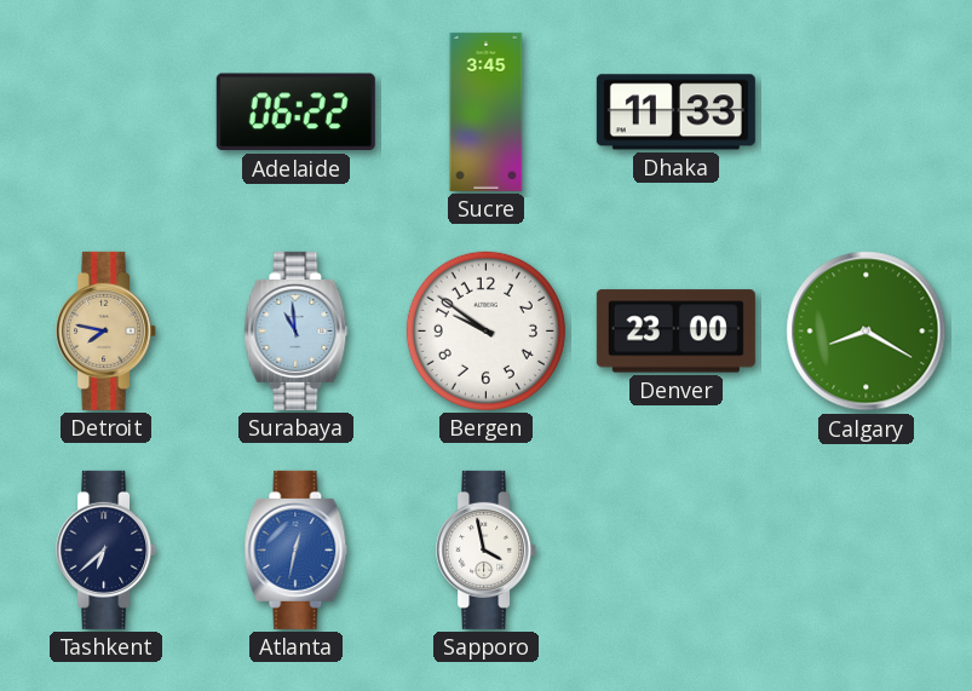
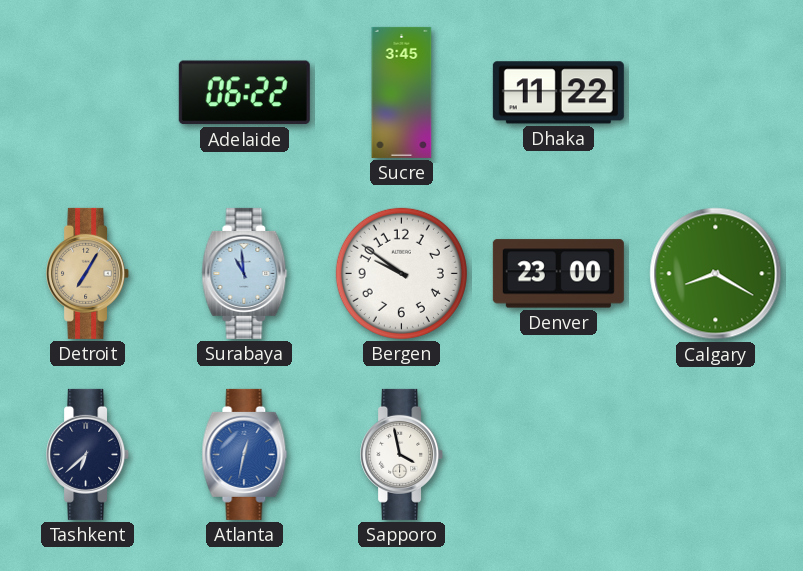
Dhaka: 11:33 -> 11:22 (558, 93)
Detroit: 7:47 -> 7:05 (88, 273)
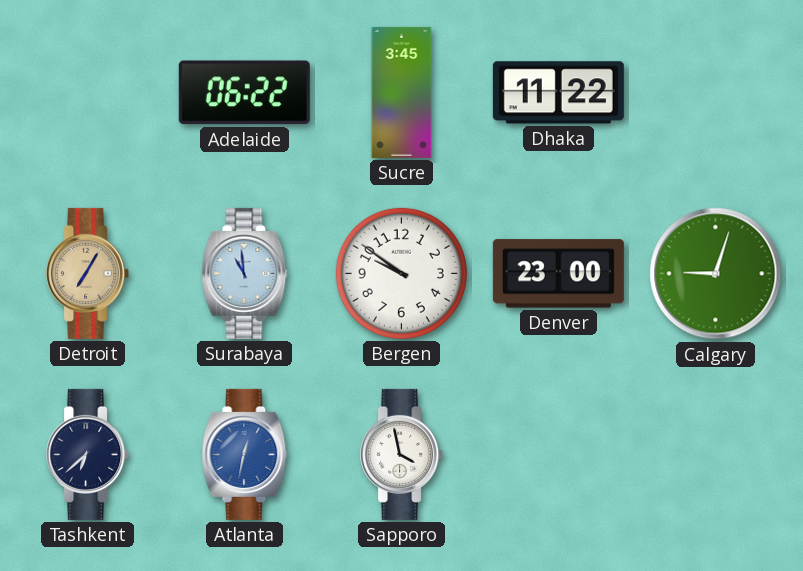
Calgary: 8:20 -> 9:03 (716, 274)
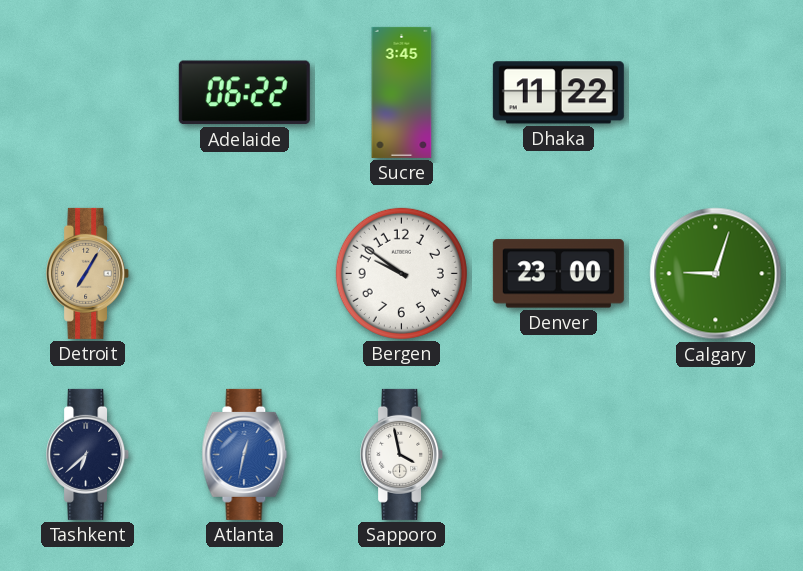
Surabaya: 10:59 -> none (245, 273)
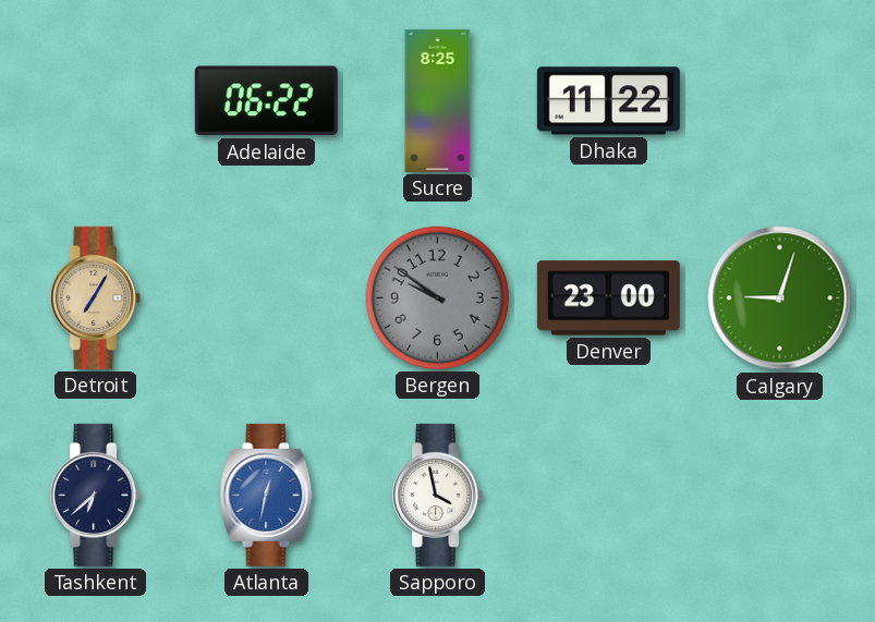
Sucre: 3:45 -> 8:25 (438, 100)
Bergen dial: white -> grey (437, 297)
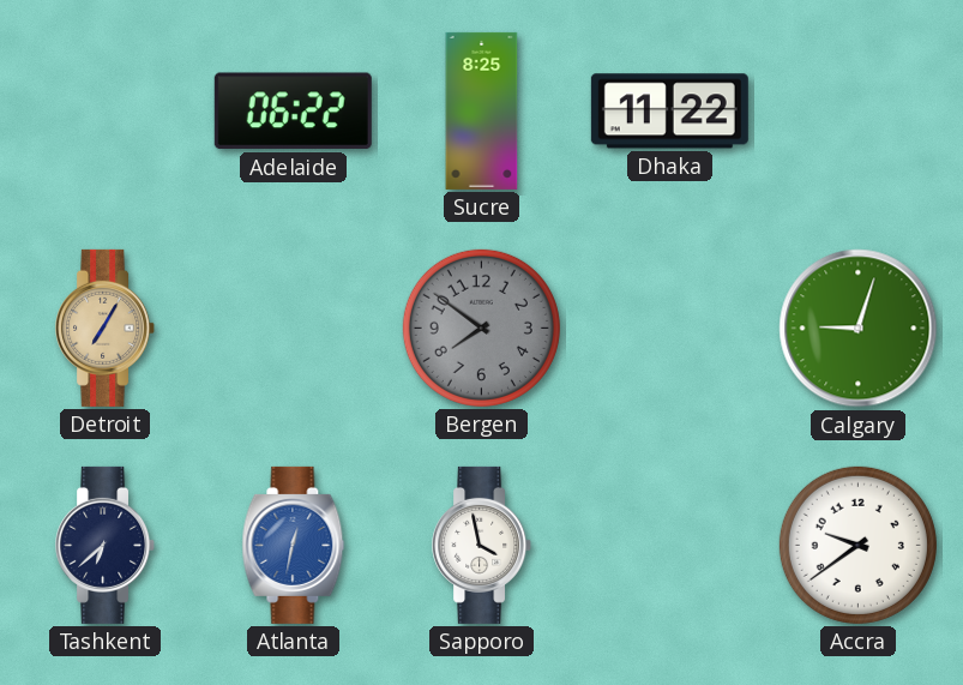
Bergen: 9:51 -> 7:51 (481, 328)
Denver: 23:00 -> none (608, 298)
Accra: none -> 9:39 (857, 545)
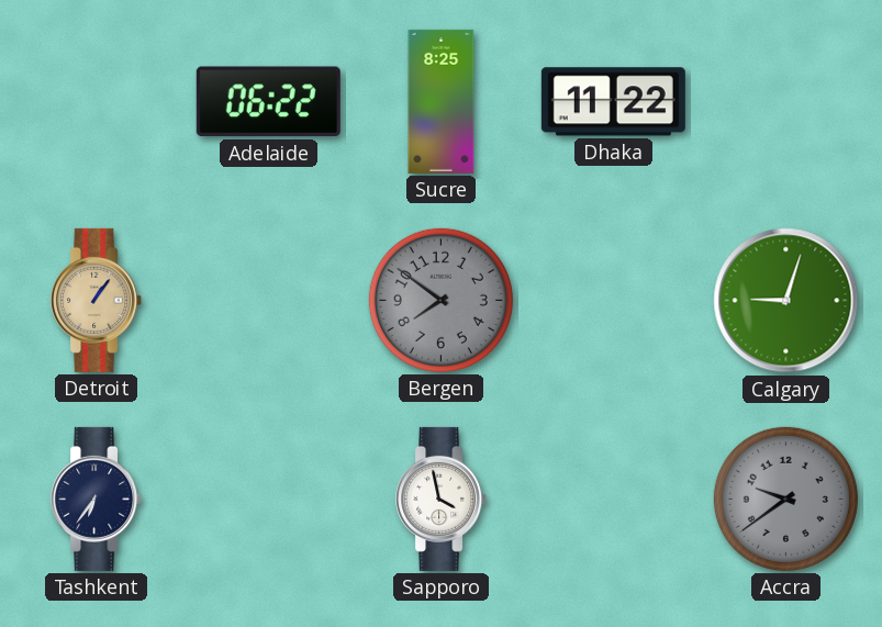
Detroit: 7:05 -> 1:06 (97, 300)
Tashkent: 6:38 -> 6:36 (97, 499)
Atlanta: 12:32 -> none (294, 545)
Accra dial: white -> grey (785, 499)
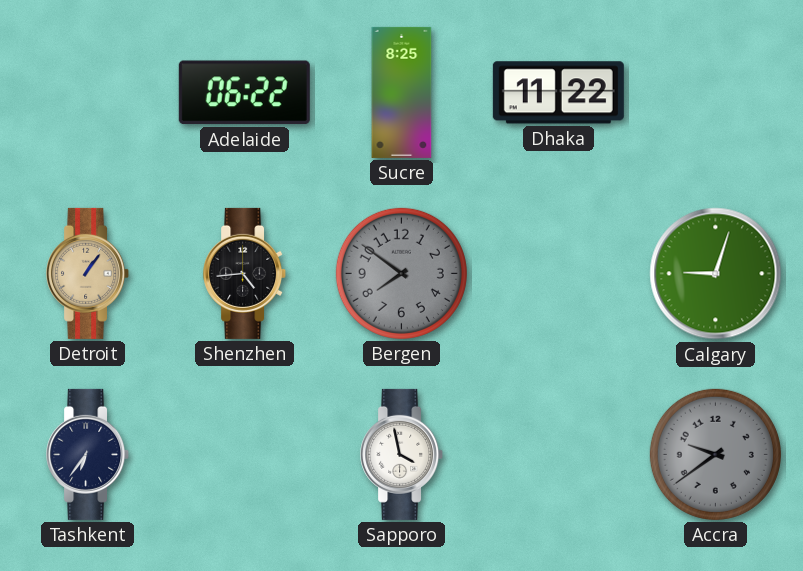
Shenzhen: none -> 4:44 (245, 273)
